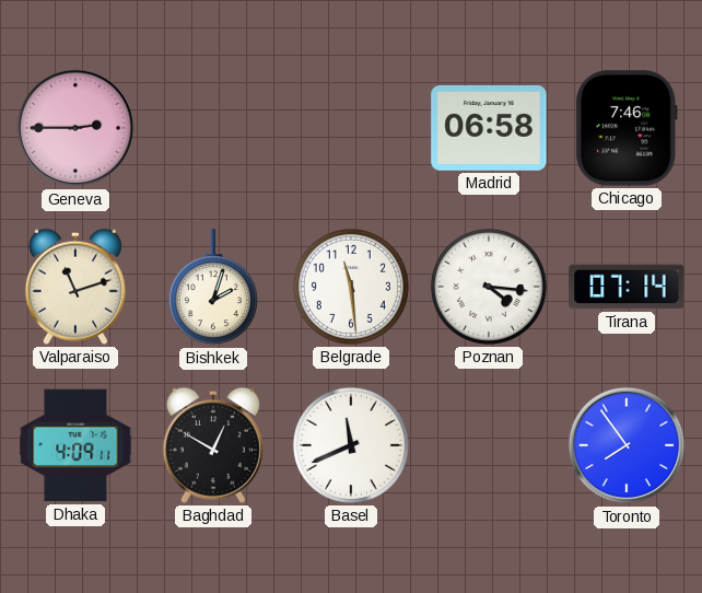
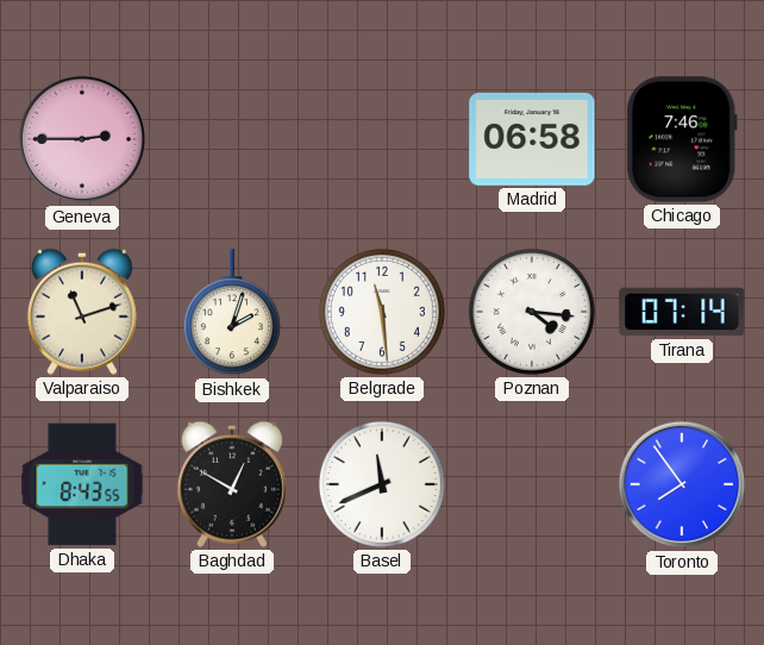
Dhaka: 4:09 -> 8:43 (82, 484)
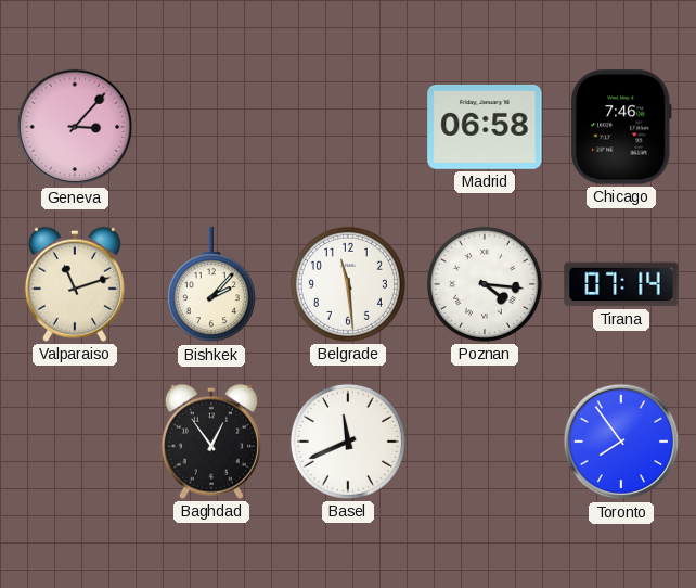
Geneva: 2:45 -> 3:07 (75, 127)
Bishkek: 2:03 -> 2:07 (211, 285)
Dhaka: 8:43 -> none (82, 484)
Baghdad: 12:50 -> 12:54 (211, 442)
